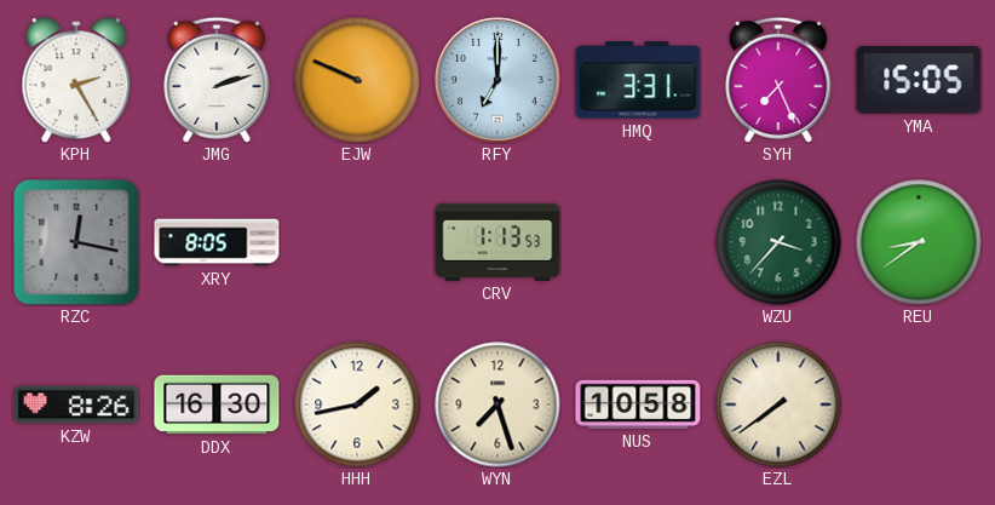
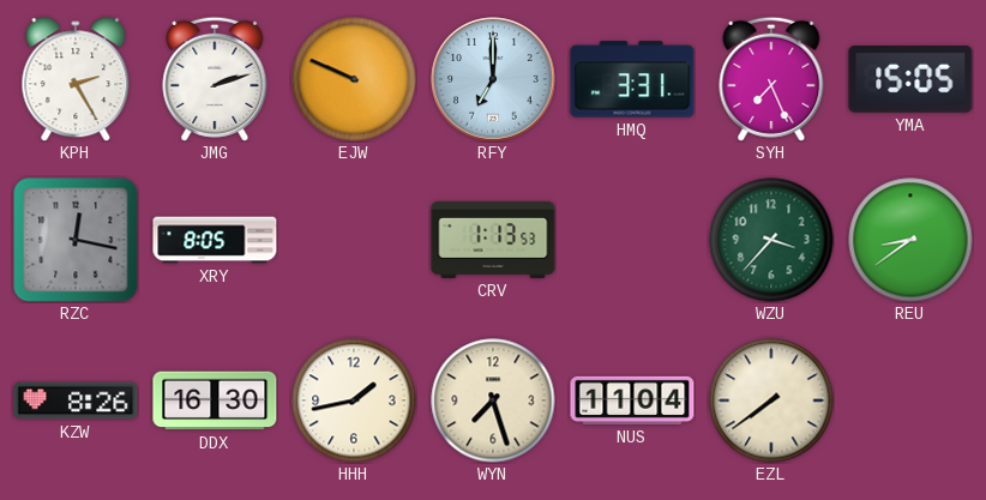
NUS: 10:58 -> 11:04 (632, 400)
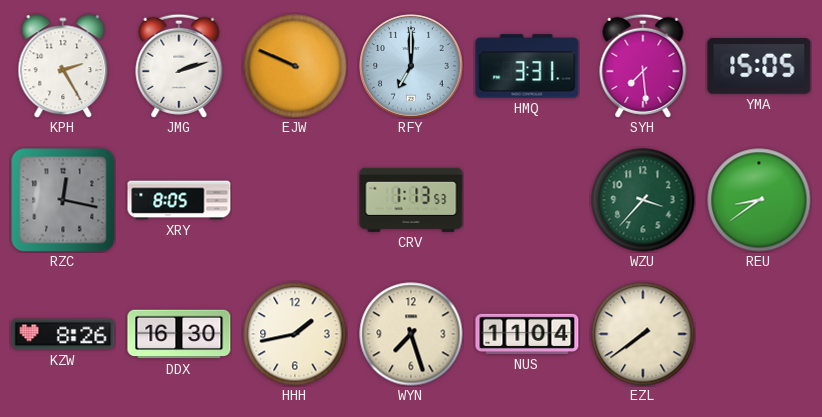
SYH: 7:26 -> 7:29 (643, 66)
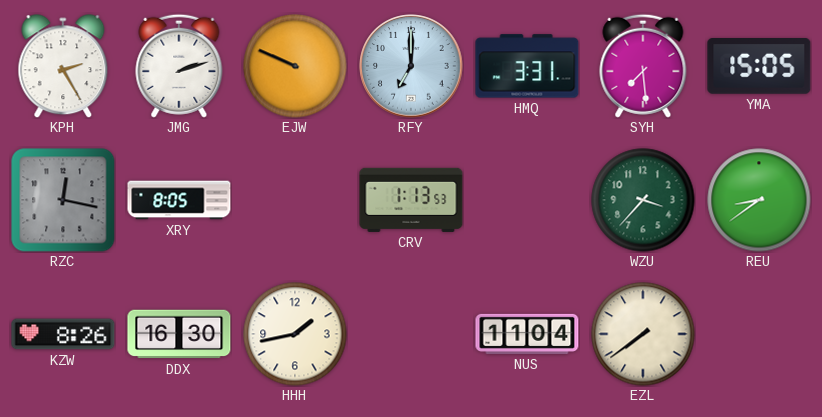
WYN: 7:27 -> none (411, 334)
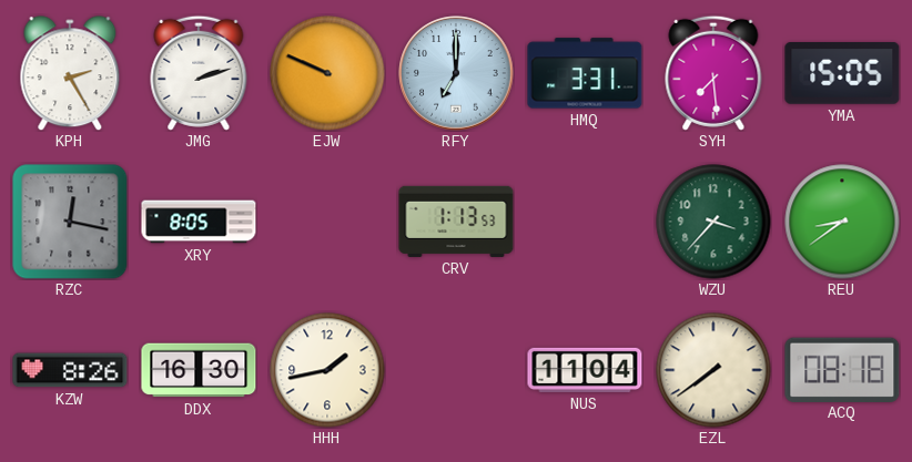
ACQ: none -> 08:18 (842, 369)
